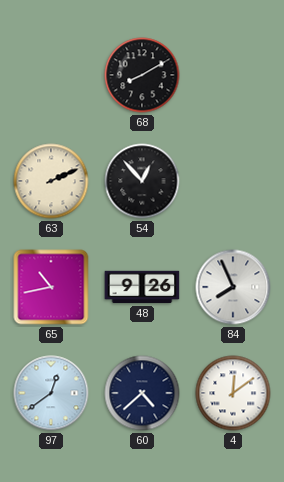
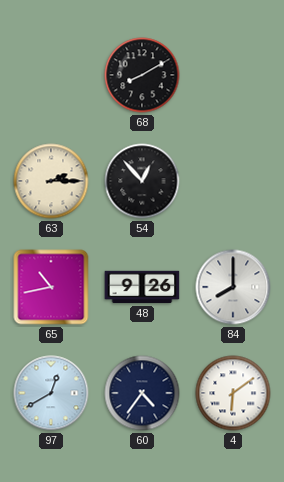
63: 2:11 -> 2:15 (51, 181)
84: 7:56 -> 8:00 (233, 287)
97: 12:39 -> 12:40 (51, 393)
60: 4:38 -> 4:36 (142, 393)
4: 12:09 -> 6:09 (233, 393)
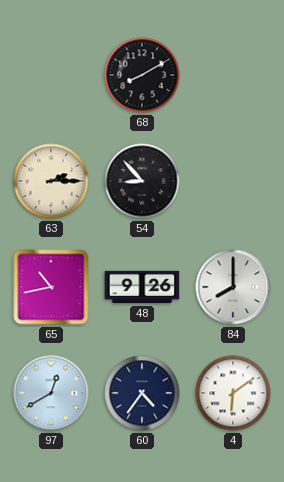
54: 12:53 -> 8:53 (142, 181)
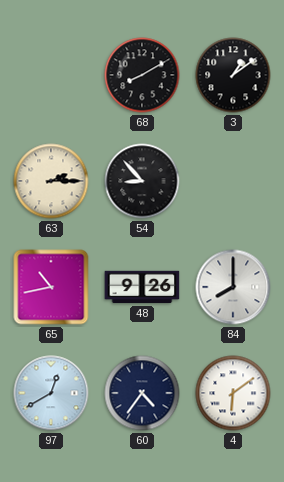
3: none -> 1:09 (233, 75)
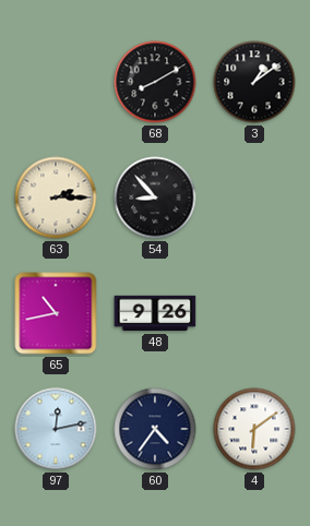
84: 8:00 -> none (233, 287)
97: 12:40 -> 12:13 (56, 429)
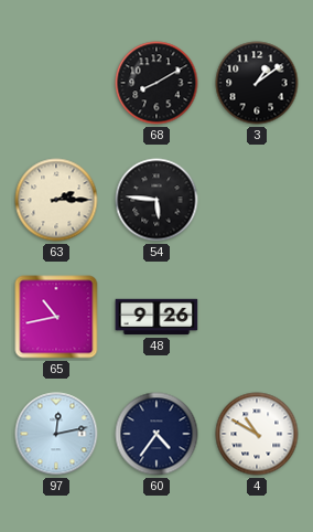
54: 8:53 -> 5:46 (156, 200)
4: 6:09 -> 10:50 (257, 434)
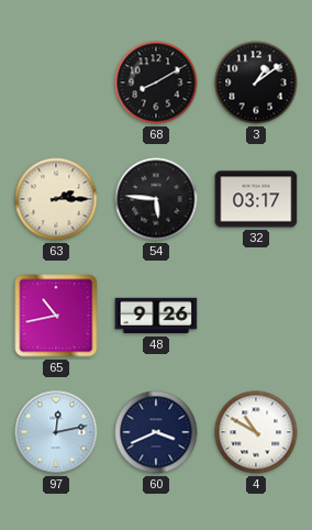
32: none -> 03:17 (256, 199)
60: 4:36 -> 3:41 (156, 432)
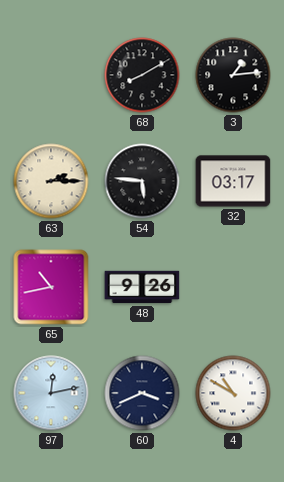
3: 1:09 -> 1:14 (233, 75)
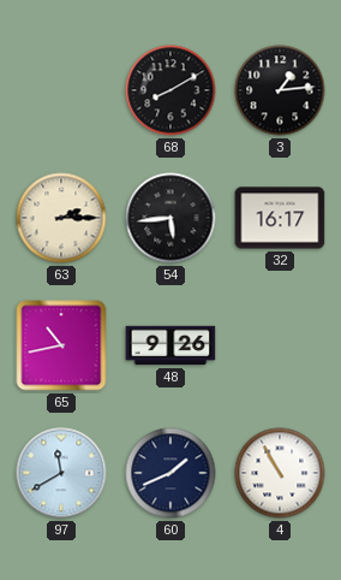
54: 5:46 -> 5:44 (170, 218)
32: 03:17 -> 16:17 (280, 218)
97: 12:13 -> 11:40 (61, 473)
60: 3:41 -> 1:41 (170, 473)
4: 10:50 -> 10:55 (280, 473)
